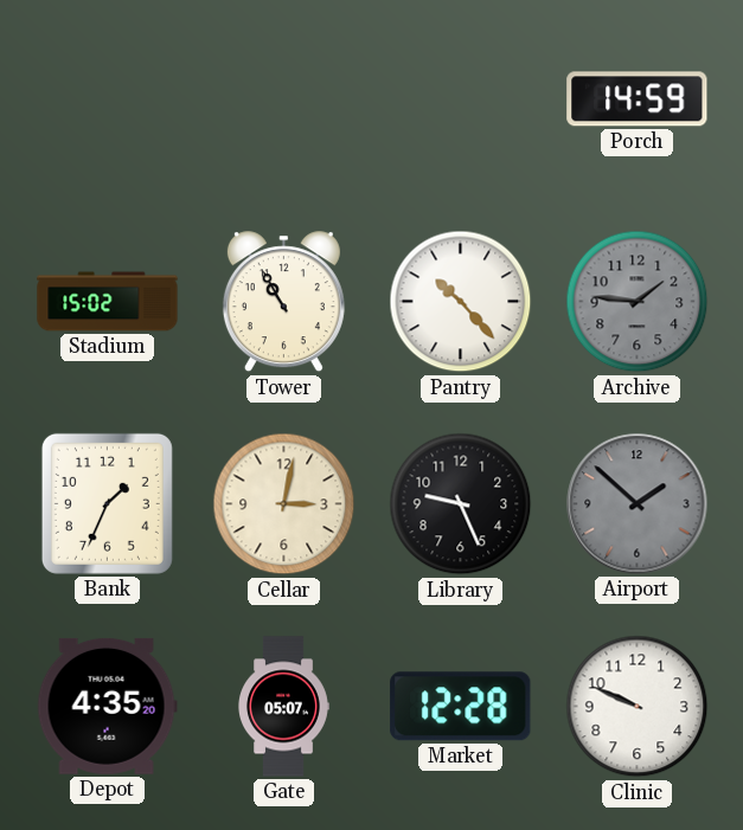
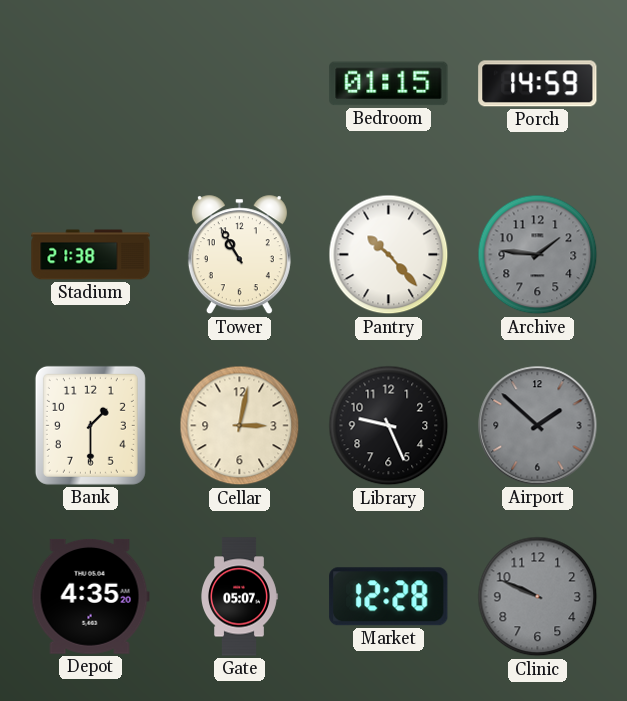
Bedroom: none -> 01:15 (389, 84)
Stadium: 15:02 -> 21:38 (91, 255)
Bank: 1:34 -> 1:30 (90, 425)
Clinic dial: white -> grey (538, 597)
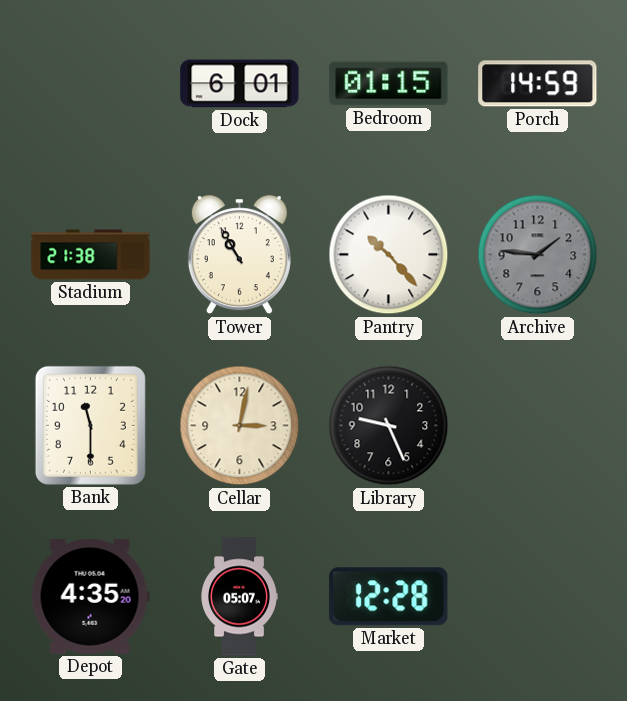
Dock: none -> 6:01 (240, 84)
Bank: 1:30 -> 11:30 (90, 425)
Airport: 1:52 -> none (538, 426)
Clinic: 9:49 -> none (538, 597)
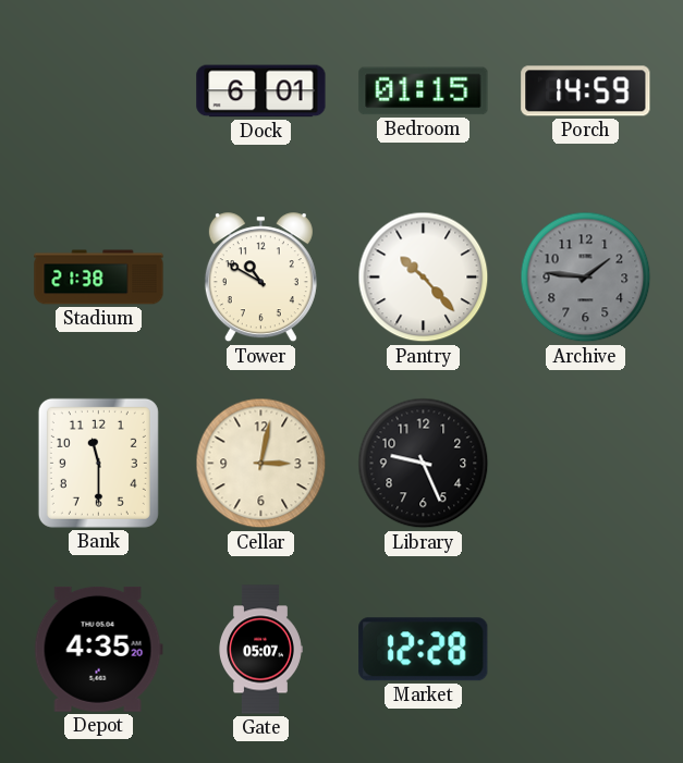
Tower: 10:55 -> 10:50 (260, 278)
